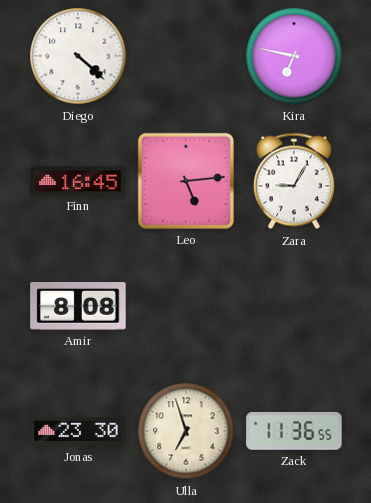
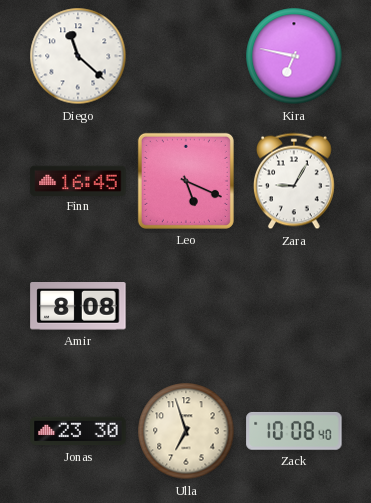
Diego: 4:22 -> 11:22 (78, 56)
Leo: 5:14 -> 5:19 (186, 181)
Zack: 11:36 -> 10:08 (294, 431)
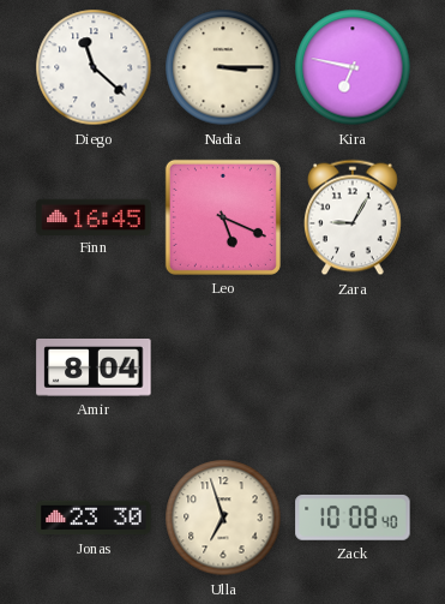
Nadia: none -> 3:15 (223, 67)
Amir: 8:08 -> 8:04 (94, 369)
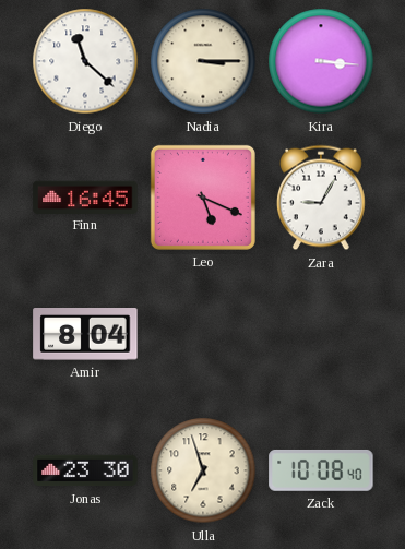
Kira: 6:47 -> 3:16 (321, 61)
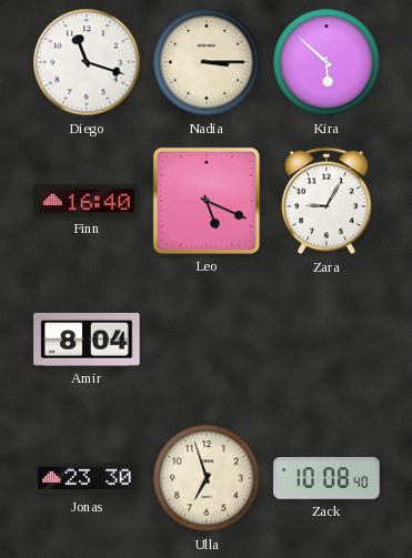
Diego: 11:22 -> 11:18 (87, 62)
Kira: 3:16 -> 5:52 (326, 62)
Finn: 16:45 -> 16:40 (87, 200)
